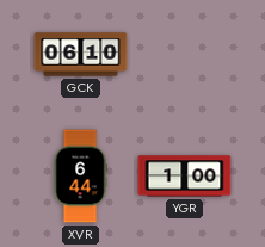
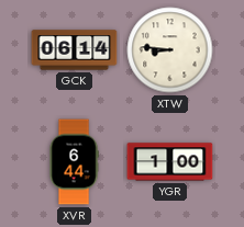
GCK: 06:10 -> 06:14 (75, 50)
XTW: none -> 8:46 (170, 50)
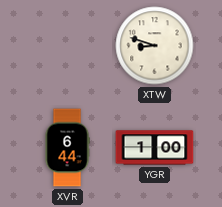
GCK: 06:14 -> none (75, 50)
XTW: 8:46 -> 8:48 (155, 46)
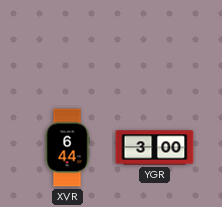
XTW: 8:48 -> none (155, 46)
YGR: 1:00 -> 3:00 (155, 148)
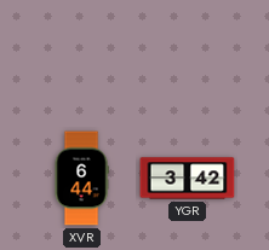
YGR: 3:00 -> 3:42 (188, 179)
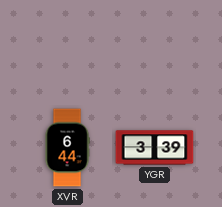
YGR: 3:42 -> 3:39 (155, 148)
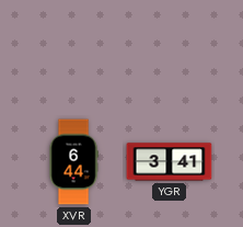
YGR: 3:39 -> 3:41 (170, 162)
